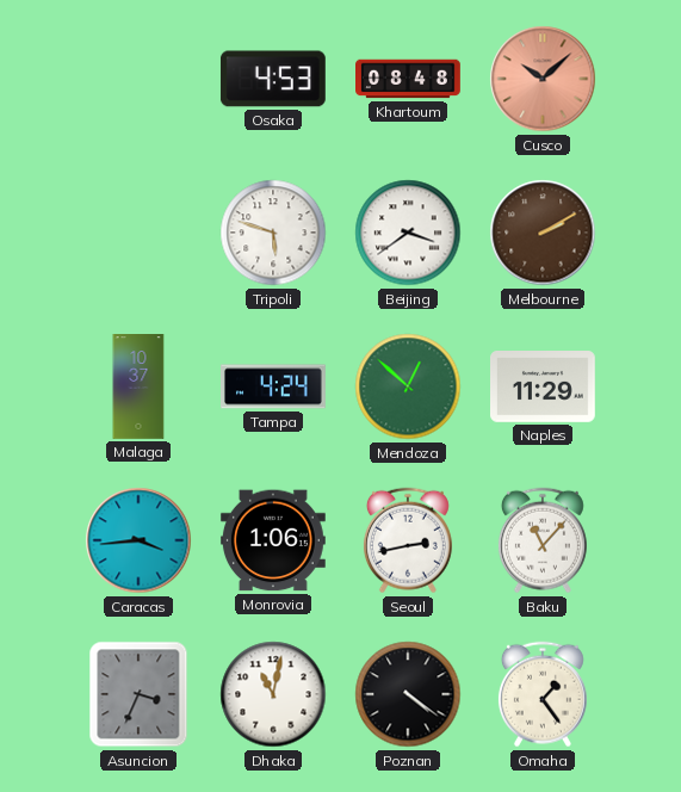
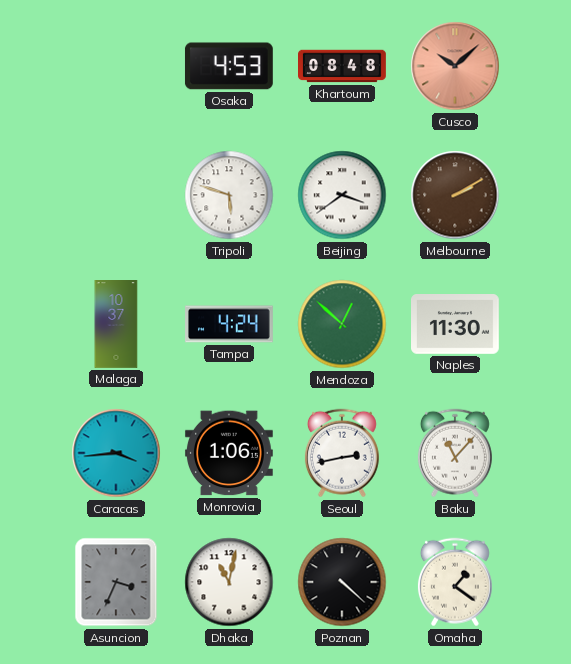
Naples: 11:29 -> 11:30 (456, 325)
Poznan: 4:21 -> 4:22 (342, 582)
Omaha: 1:24 -> 1:21 (455, 582)
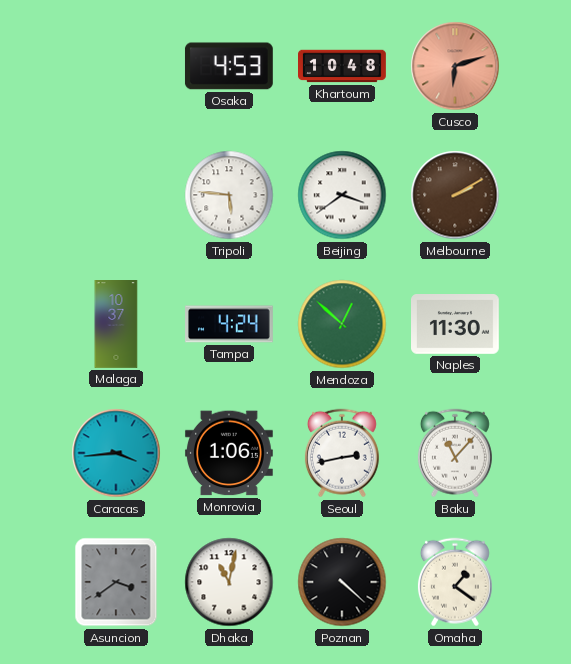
Khartoum: 08:48 -> 10:48 (343, 66)
Cusco: 10:08 -> 6:12 (455, 66)
Tripoli: 5:48 -> 5:46 (229, 195)
Asuncion: 3:34 -> 3:39 (116, 582)
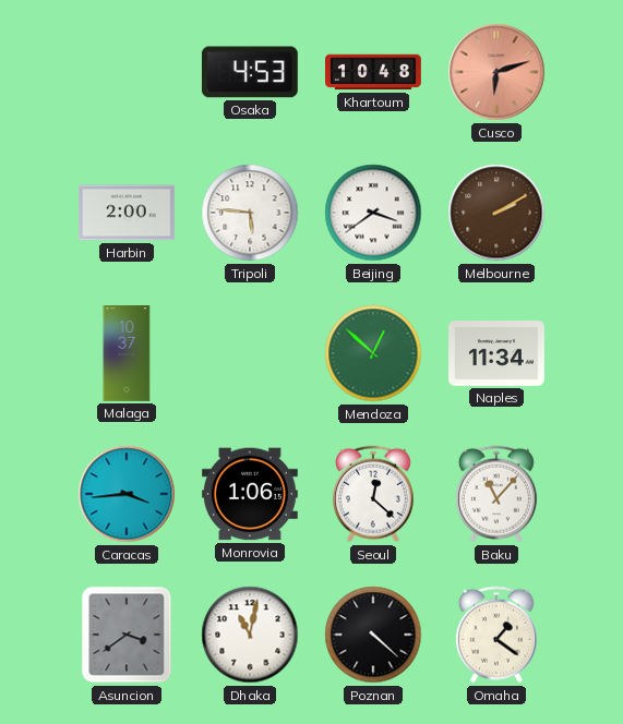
Harbin: none -> 2:00 (127, 213)
Tampa: 4:24 -> none (230, 324)
Naples: 11:30 -> 11:34 (498, 354)
Seoul: 2:43 -> 12:22 (373, 494)
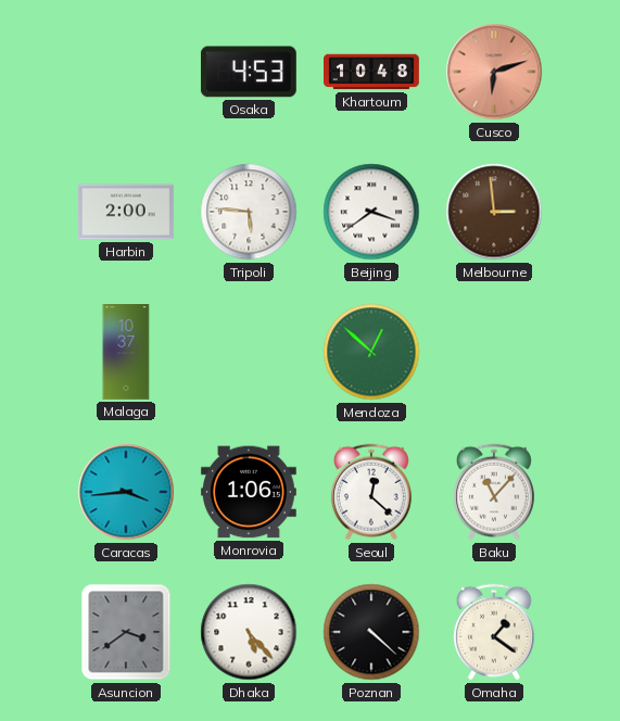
Melbourne: 2:10 -> 2:59 (494, 212)
Naples: 11:34 -> none (498, 354)
Dhaka: 11:02 -> 5:23 (249, 632)
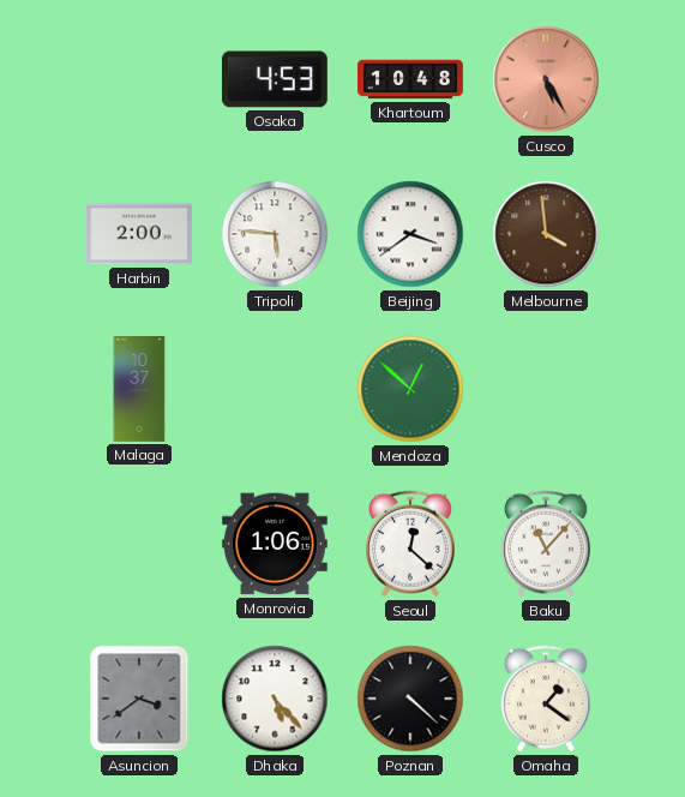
Cusco: 6:12 -> 5:25 (546, 79)
Melbourne: 2:59 -> 3:59 (546, 234)
Caracas: 3:44 -> none (126, 492)
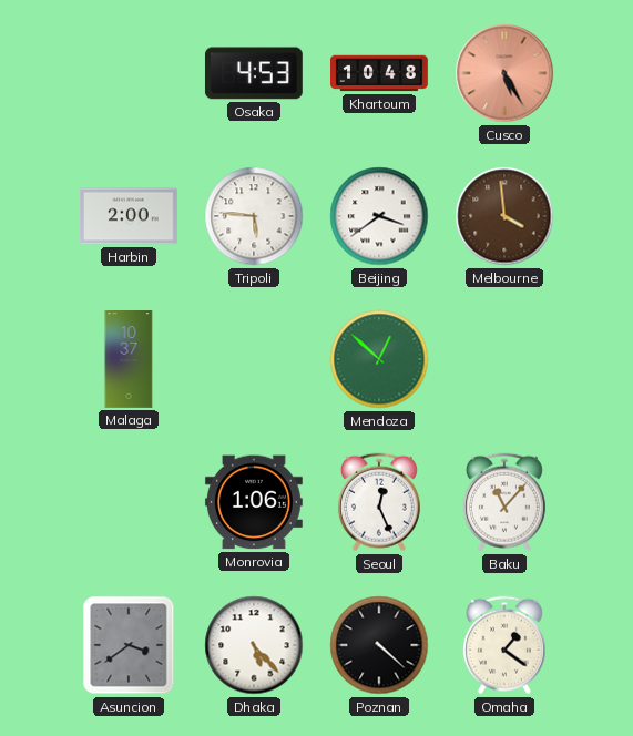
Seoul: 12:22 -> 12:26 (379, 502)
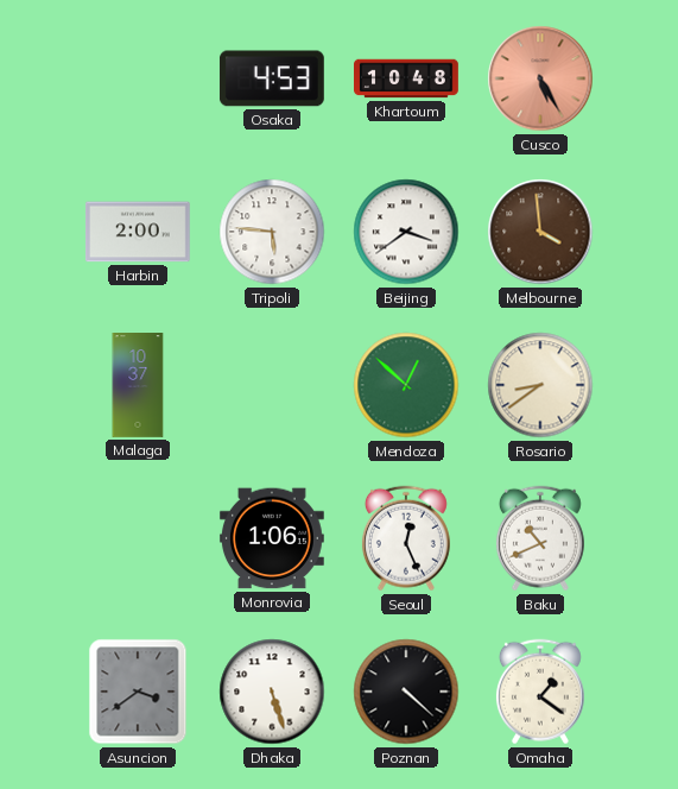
Rosario: none -> 8:39 (540, 385)
Baku: 11:07 -> 10:41 (540, 538)
Dhaka: 5:23 -> 5:27 (272, 692)
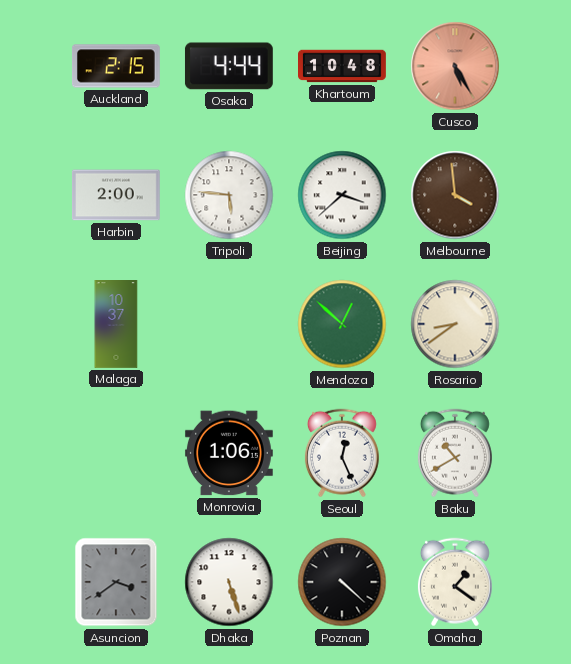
Auckland: none -> 2:15 (116, 66)
Osaka: 4:53 -> 4:44 (229, 66)
Beijing: 3:39 -> 3:38 (342, 195)
Baku: 10:41 -> 10:40 (455, 453)
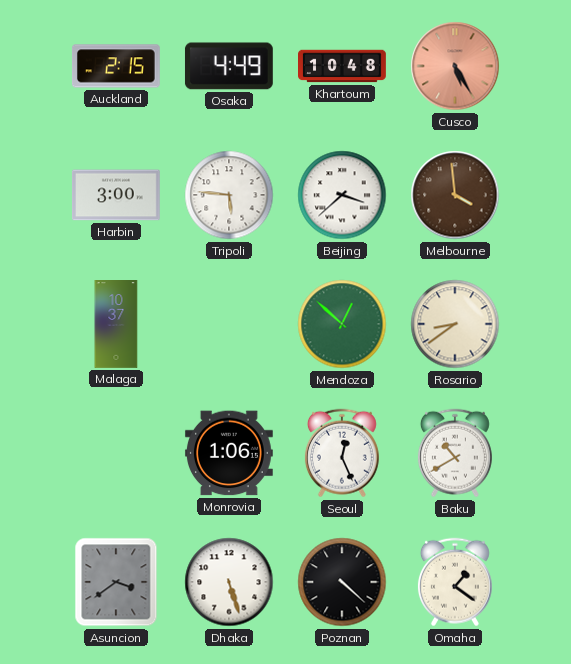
Osaka: 4:44 -> 4:49 (229, 66)
Harbin: 2:00 -> 3:00 (116, 195)
